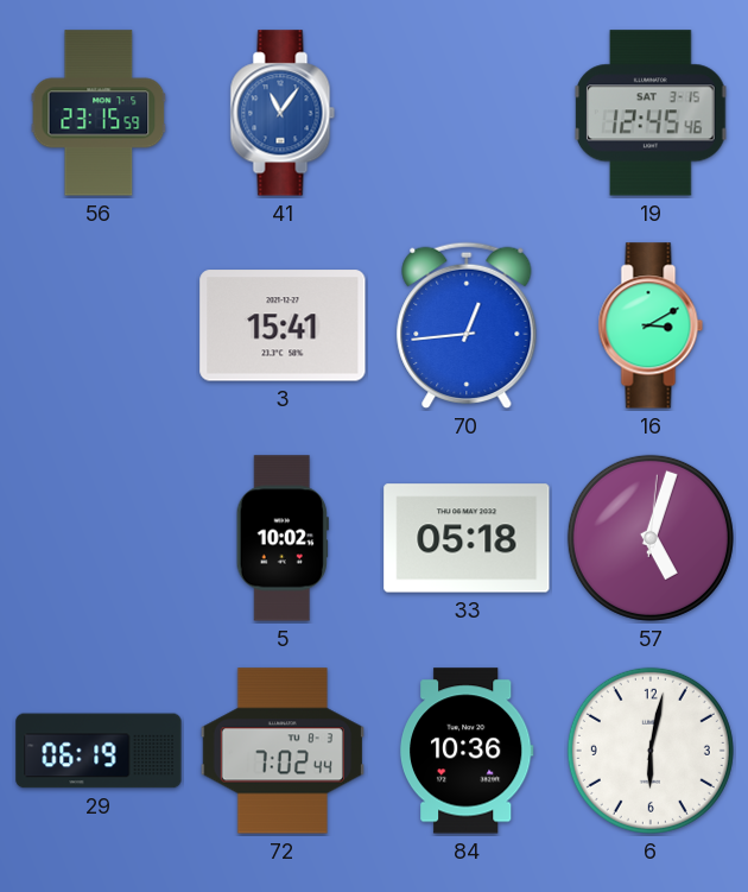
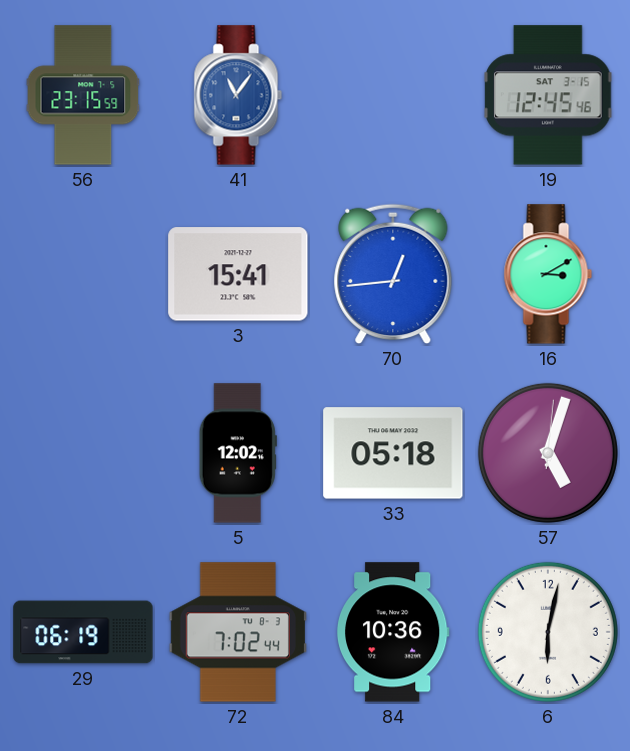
5: 10:02 -> 12:02 (238, 453)
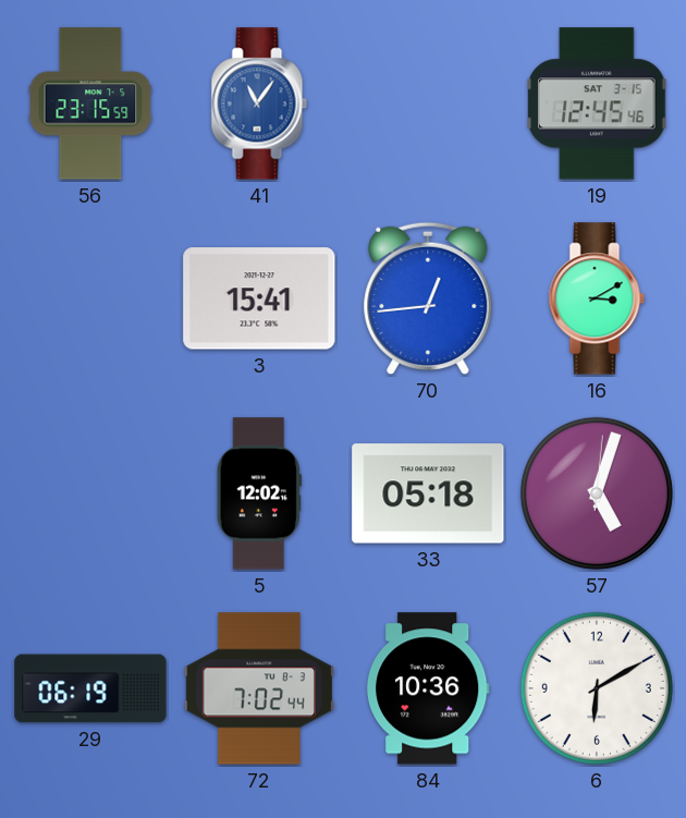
6: 6:02 -> 6:10 (597, 688)
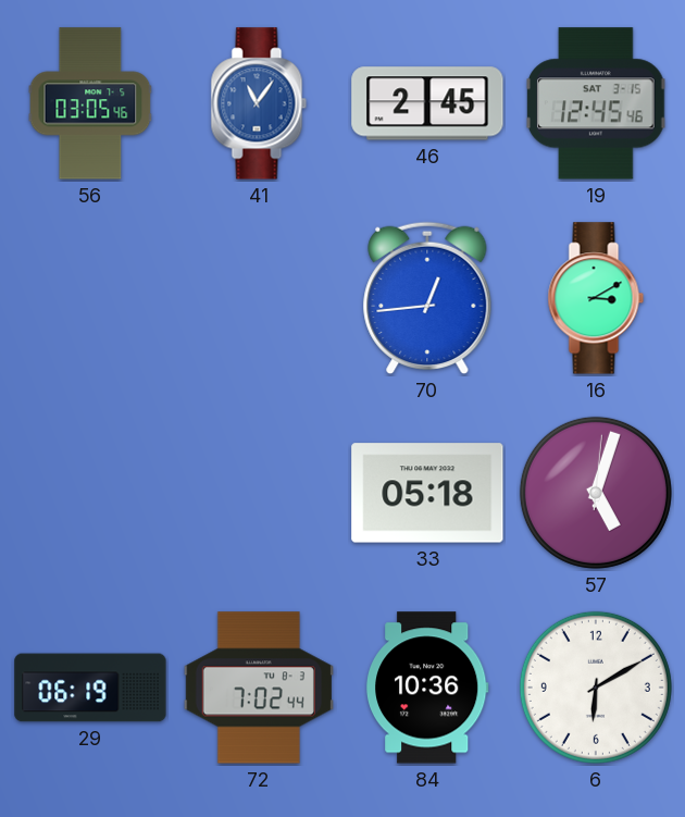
56: 23:15 -> 03:05 (90, 103)
46: none -> 2:45 (427, 103)
3: 15:41 -> none (259, 298)
5: 12:02 -> none (259, 493)
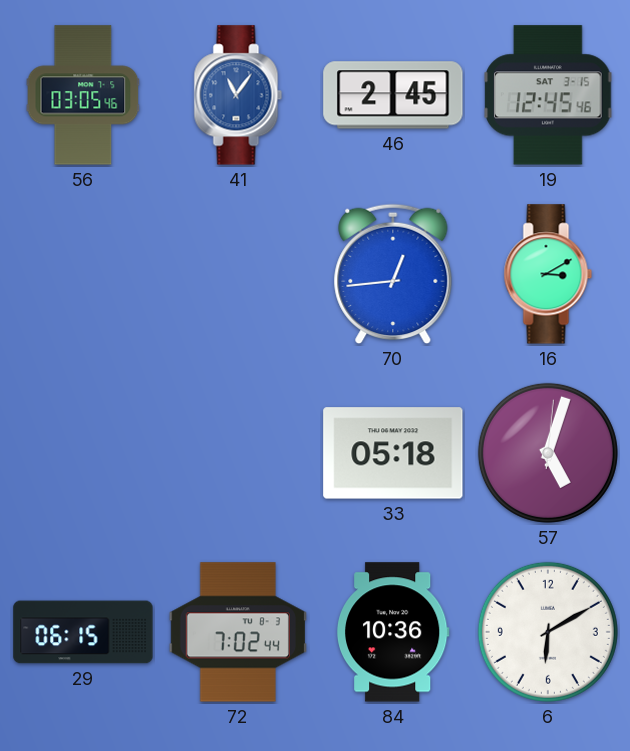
29: 06:19 -> 06:15 (83, 632)
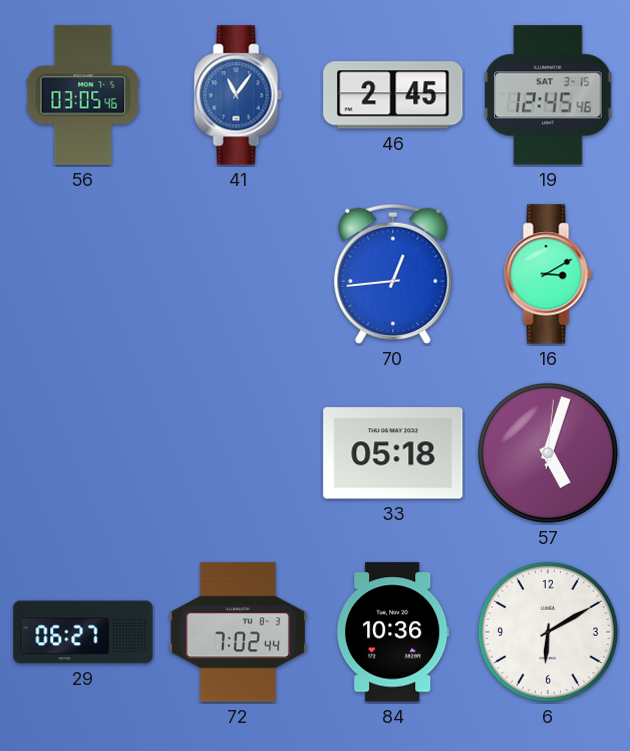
29: 06:15 -> 06:27 (83, 632)
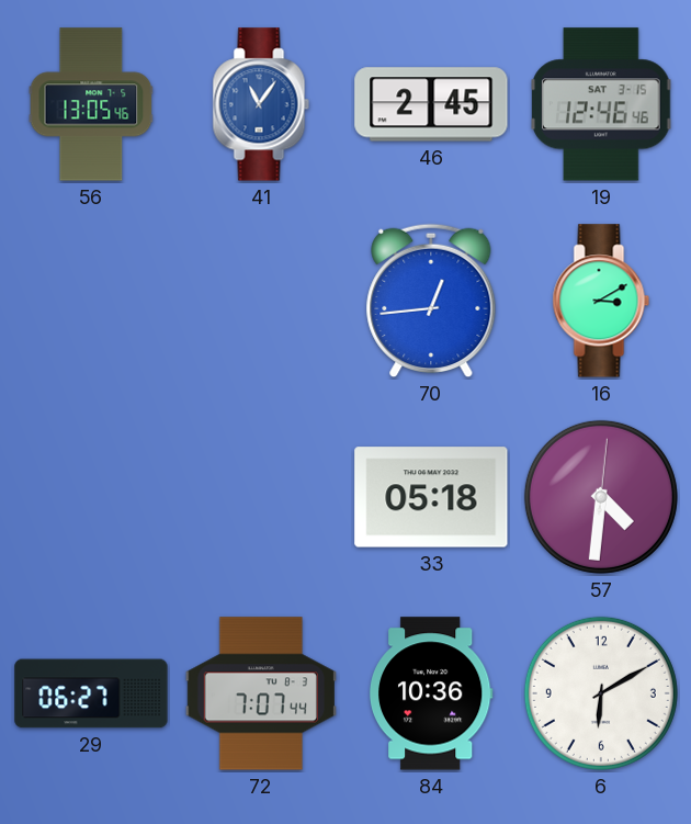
56: 03:05 -> 13:05 (91, 104)
19: 12:45 -> 12:46 (601, 104)
57: 5:03 -> 4:31 (601, 497)
72: 7:02 -> 7:07 (261, 693)
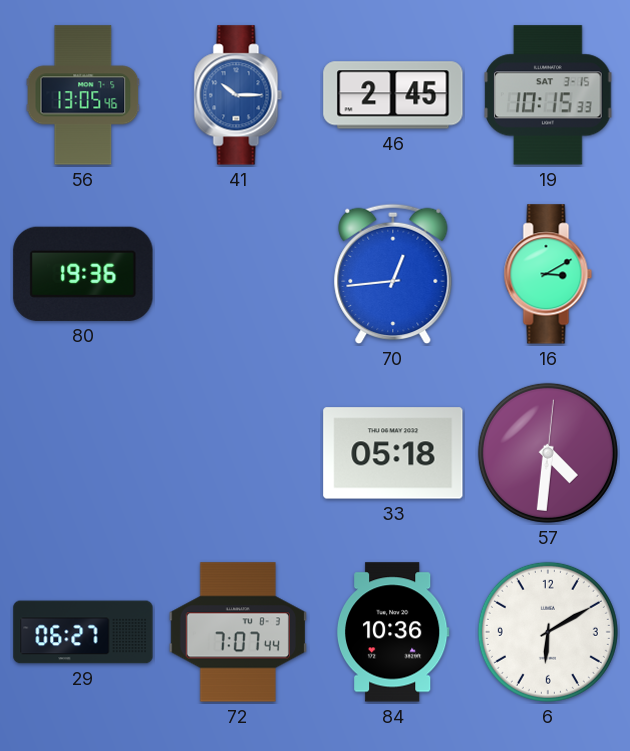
41: 11:06 -> 10:15 (238, 95)
19: 12:46 -> 10:15 (548, 95)
80: none -> 19:36 (83, 274)
